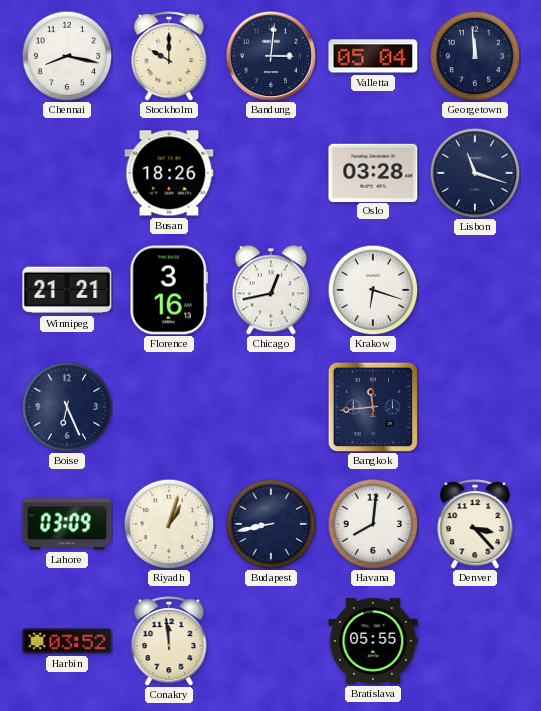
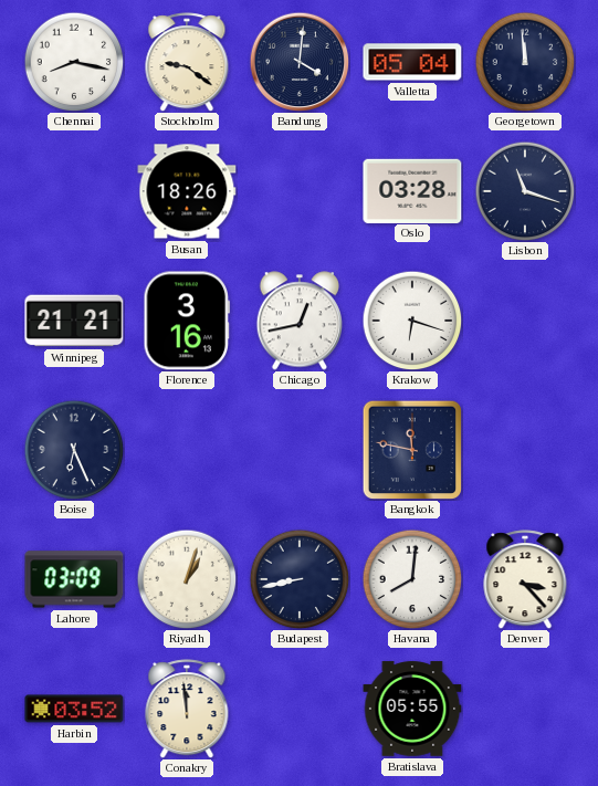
Stockholm: 10:00 -> 9:21 (187, 62)
Bandung: 3:01 -> 4:01 (300, 62)
Bangkok: 11:44 -> 11:47 (411, 449)
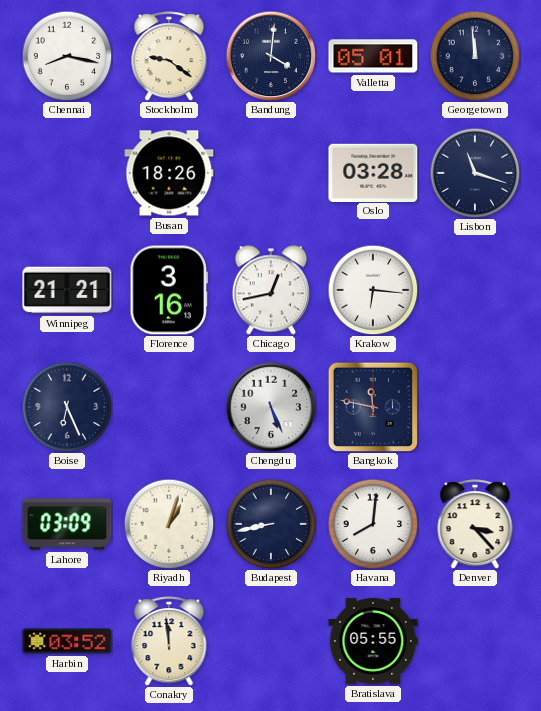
Valletta: 05:04 -> 05:01 (373, 56)
Krakow: 6:18 -> 6:16 (373, 290)
Chengdu: none -> 5:26 (271, 407)
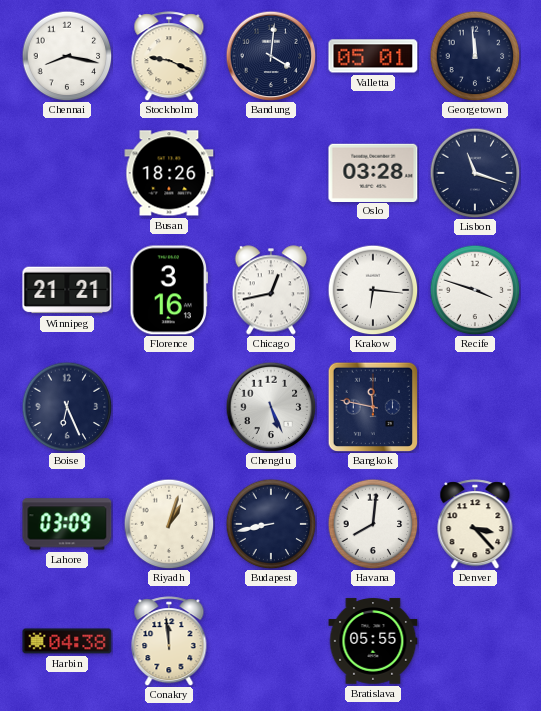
Stockholm: 9:21 -> 9:19 (169, 56)
Recife: none -> 3:48 (475, 290)
Harbin: 03:52 -> 04:38 (67, 641)
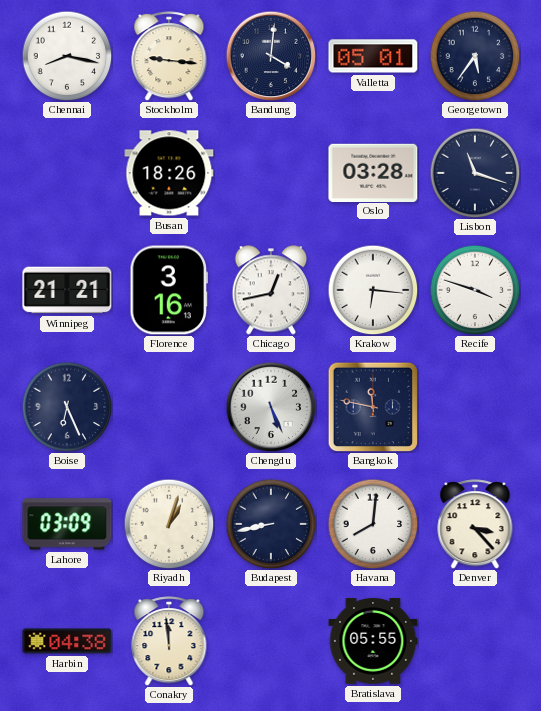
Stockholm: 9:19 -> 9:16 (169, 56)
Georgetown: 11:59 -> 5:36 (475, 56)
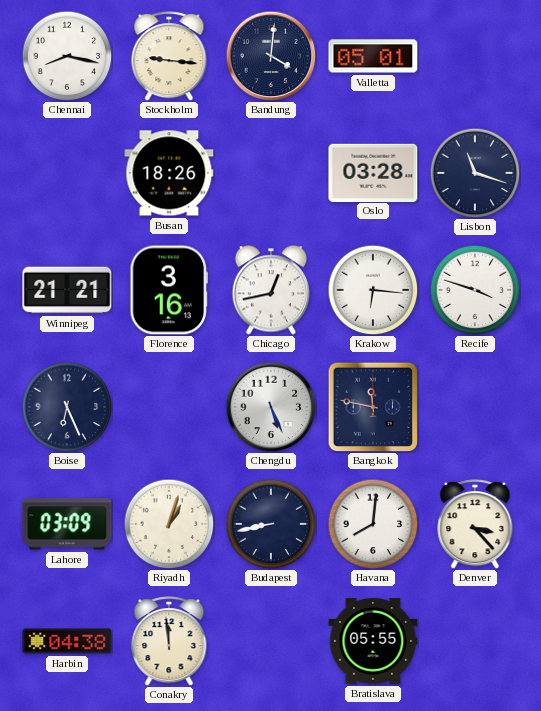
Georgetown: 5:36 -> none (475, 56)
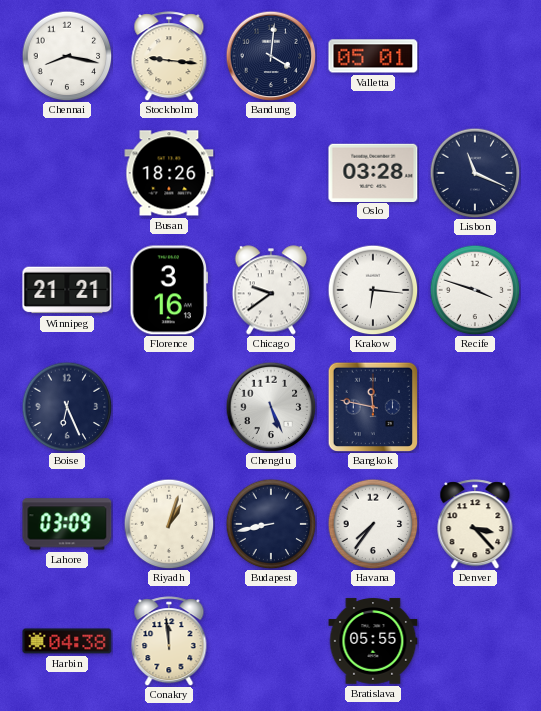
Lisbon: 11:18 -> 11:19 (475, 173)
Chicago: 12:43 -> 9:39 (270, 290)
Havana: 8:01 -> 7:36 (373, 524)
